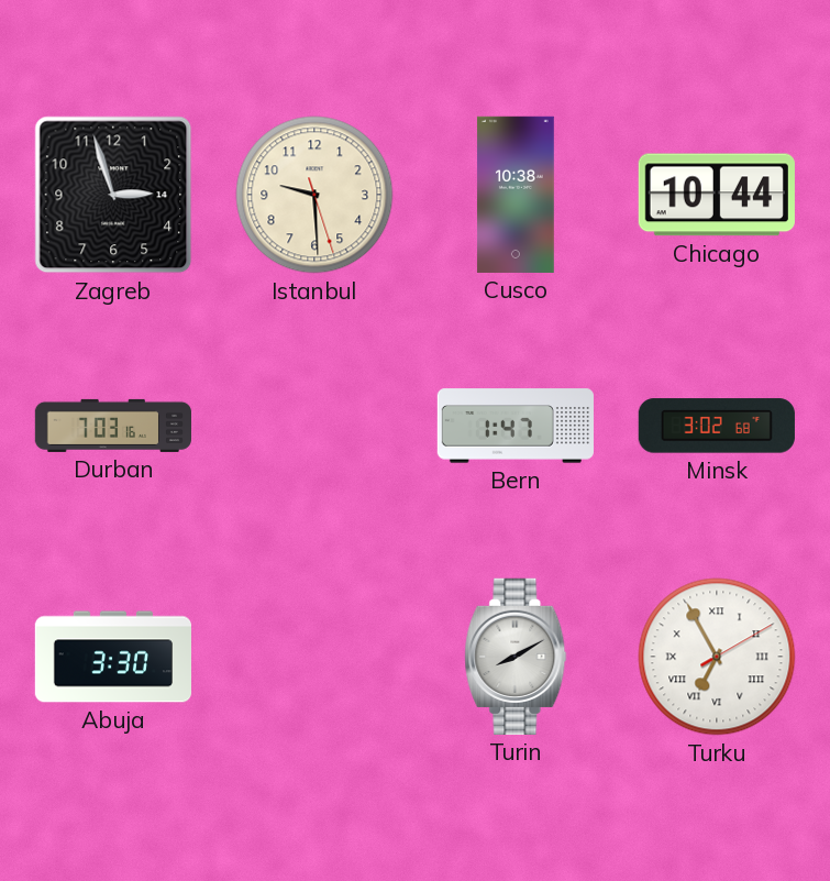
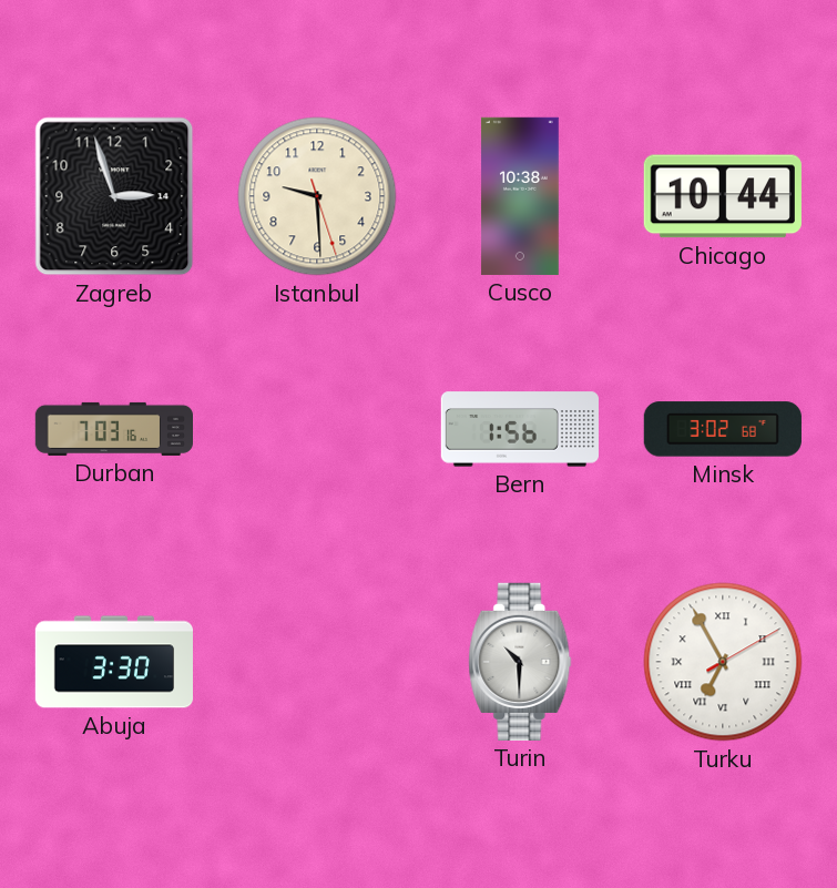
Bern: 1:47 -> 1:56 (520, 429)
Turin: 8:10 -> 10:30 (520, 662)
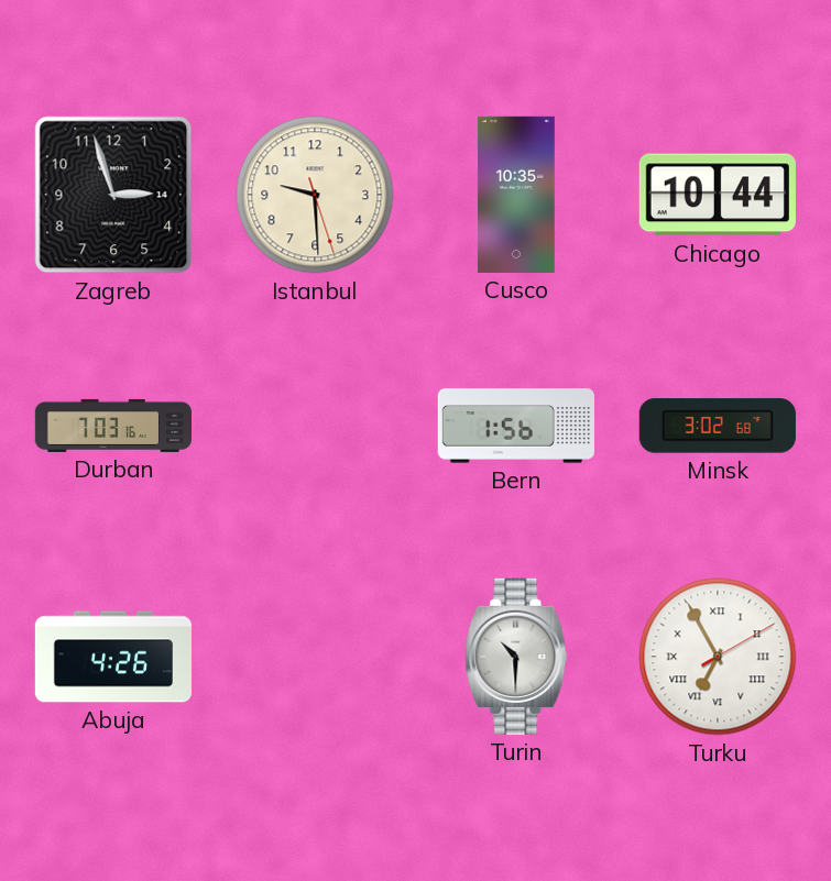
Cusco: 10:38 -> 10:35 (516, 195)
Abuja: 3:30 -> 4:26 (112, 657)
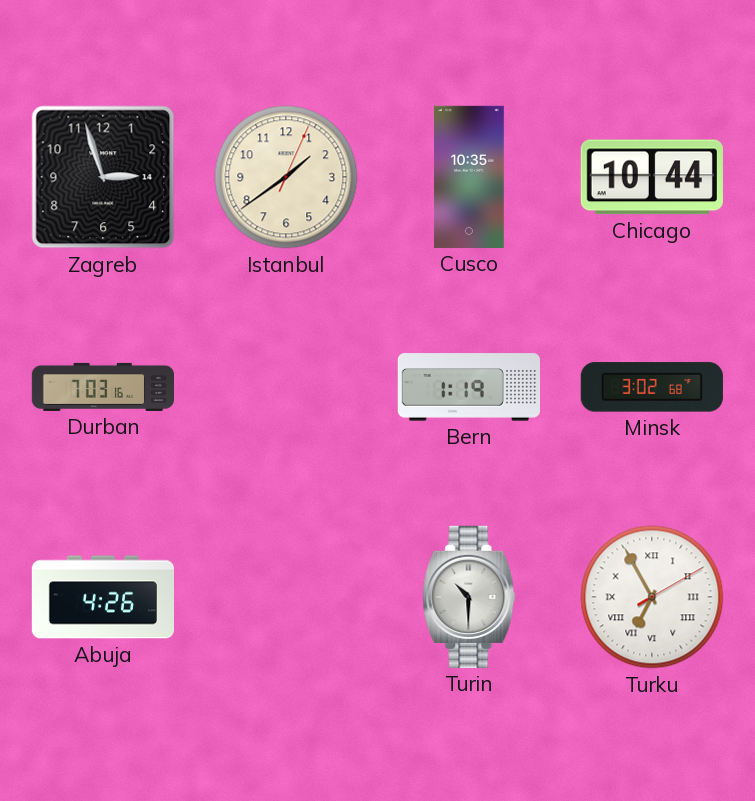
Istanbul: 9:29 -> 1:39 (286, 177)
Bern: 1:56 -> 1:19 (469, 387)
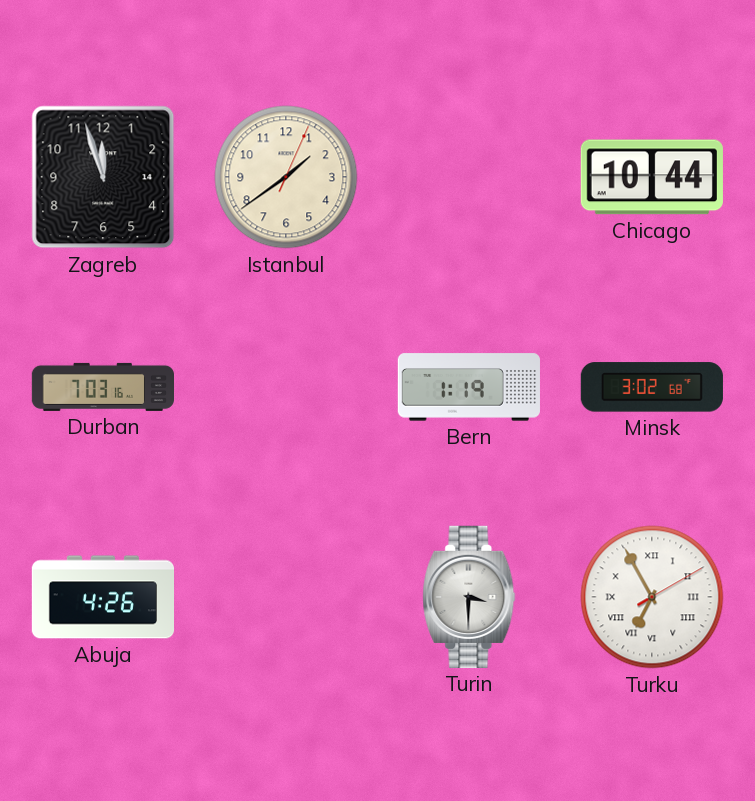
Zagreb: 2:57 -> 11:57 (103, 177)
Cusco: 10:35 -> none (469, 177)
Turin: 10:30 -> 3:30 (469, 597)
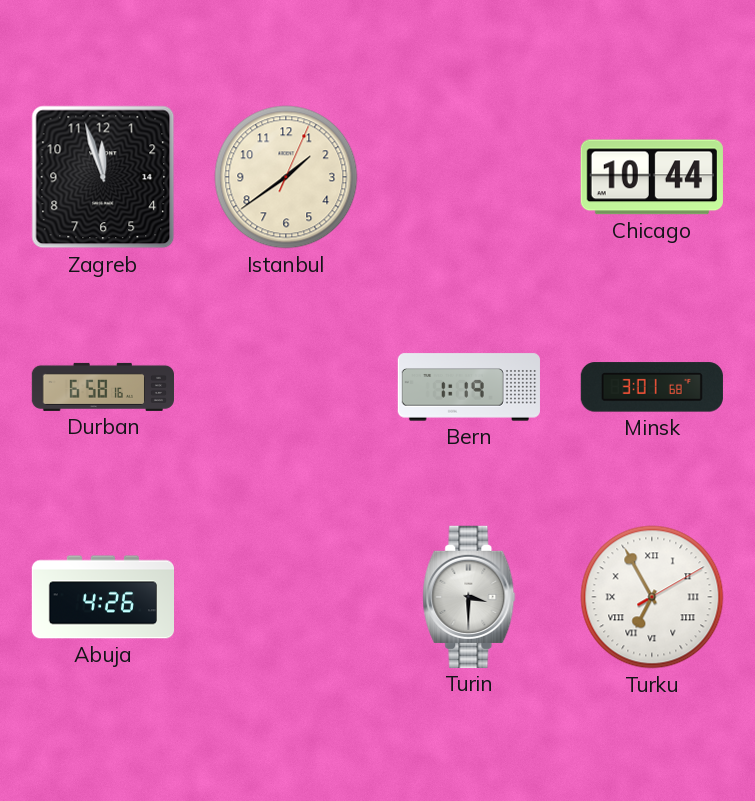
Durban: 7:03 -> 6:58 (102, 387)
Minsk: 3:02 -> 3:01 (652, 387)
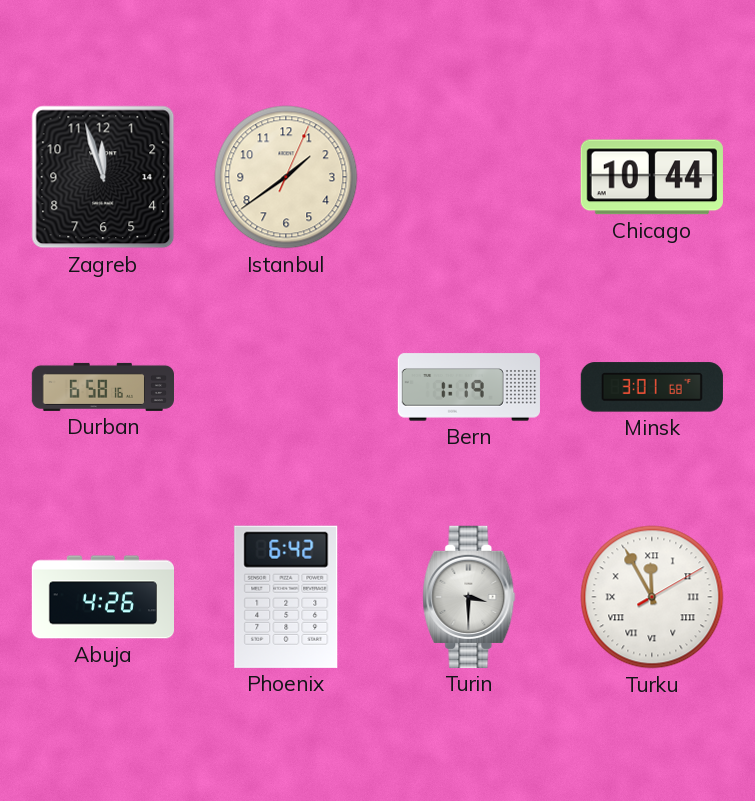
Phoenix: none -> 6:42 (286, 597)
Turku: 6:55 -> 11:55 (652, 597)
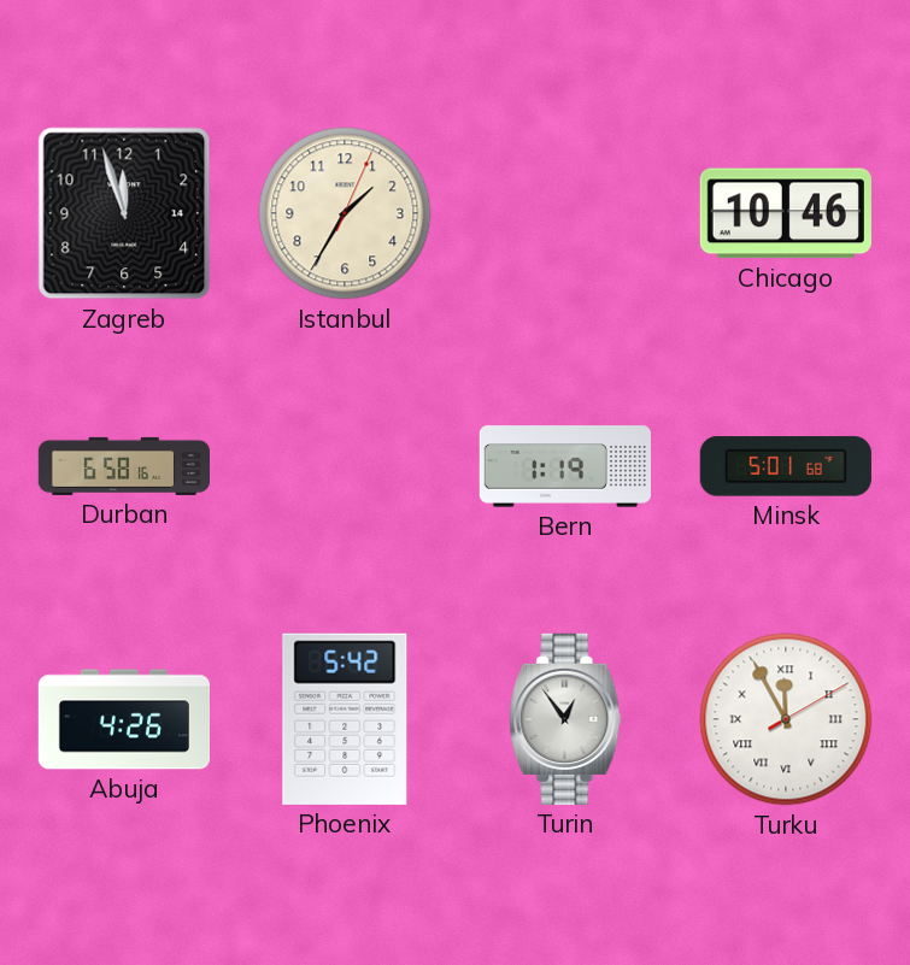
Istanbul: 1:39 -> 1:35 (345, 213)
Chicago: 10:44 -> 10:46 (786, 213)
Minsk: 3:01 -> 5:01 (786, 466)
Phoenix: 6:42 -> 5:42 (345, 719)
Turin: 3:30 -> 12:54 (565, 719)
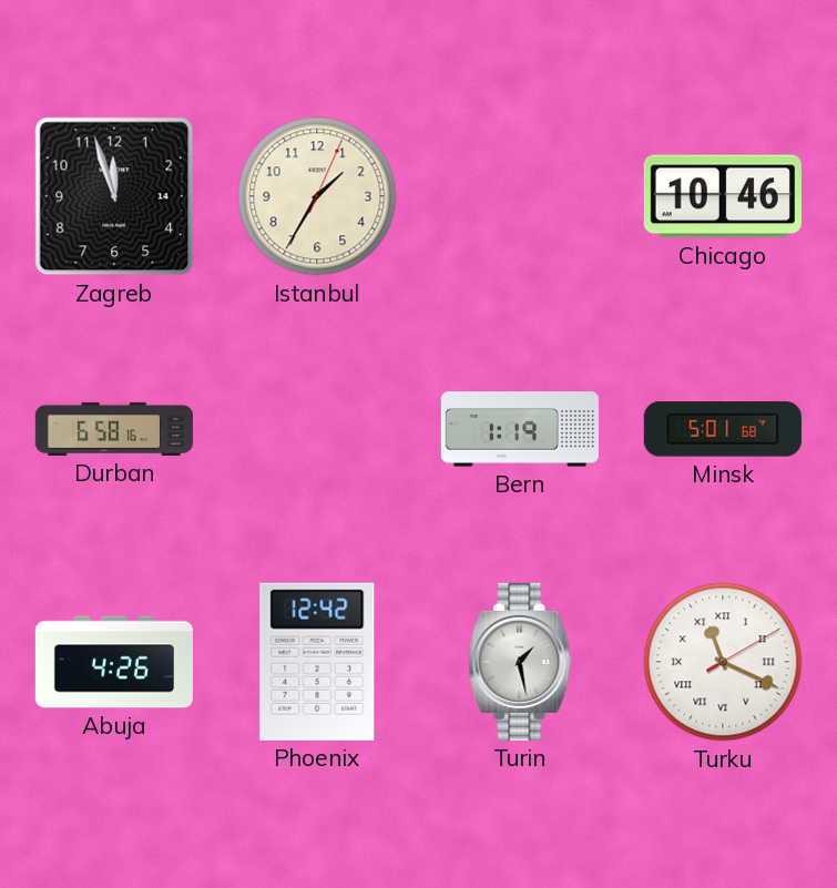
Phoenix: 5:42 -> 12:42 (317, 662)
Turin: 12:54 -> 1:28 (520, 662)
Turku: 11:55 -> 11:19 (723, 662)
